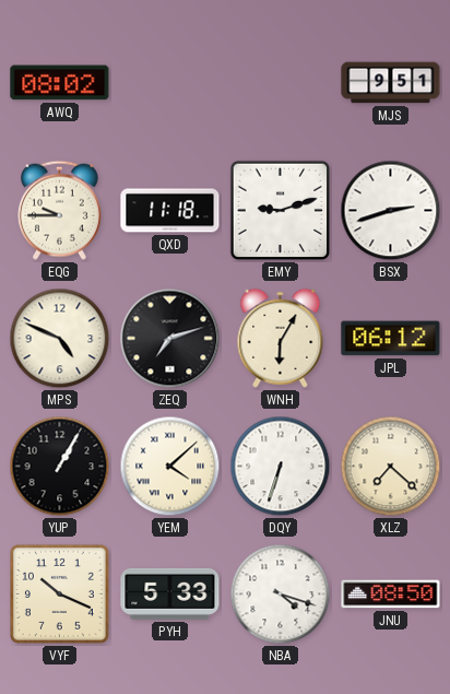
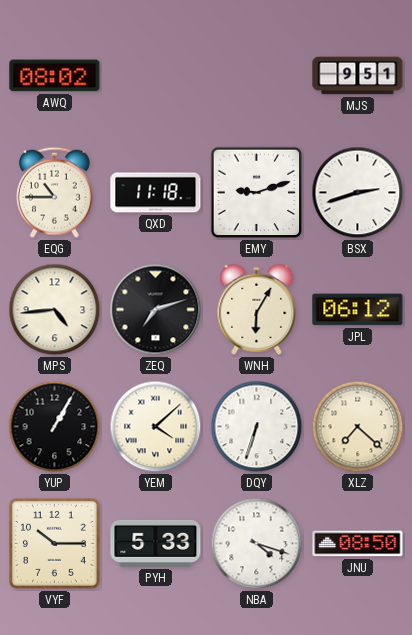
EQG: 9:45 -> 10:45 (54, 192)
MPS: 4:49 -> 4:44 (55, 310)
VYF: 10:19 -> 10:15 (54, 543)
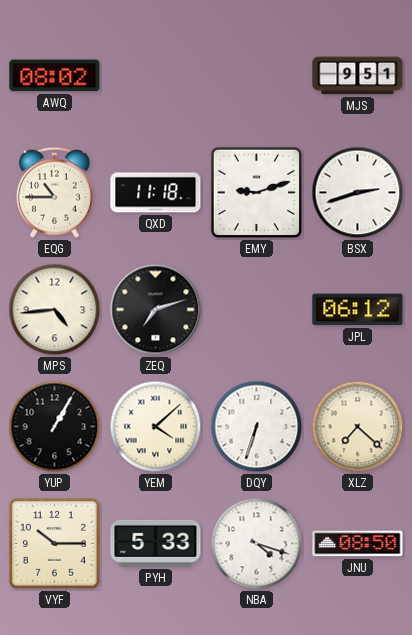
WNH: 6:05 -> none (257, 309)
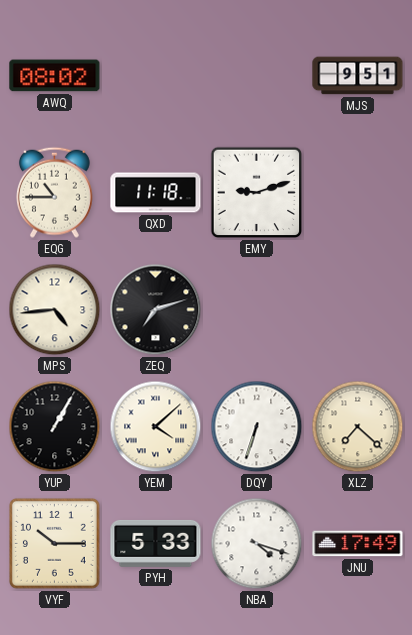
BSX: 2:42 -> none (358, 193)
JPL: 06:12 -> none (358, 310)
JNU: 08:50 -> 17:49 (358, 544)
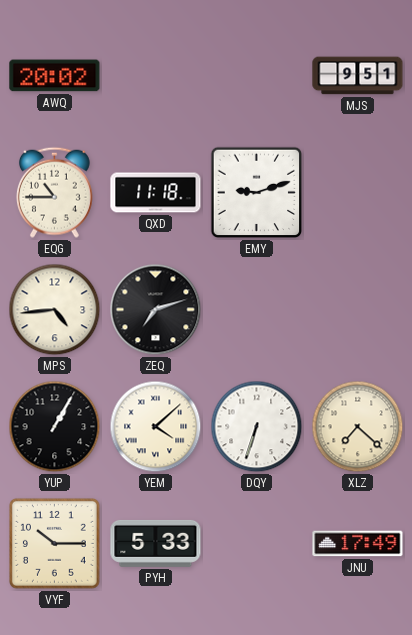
AWQ: 08:02 -> 20:02 (55, 76)
NBA: 4:18 -> none (257, 544)
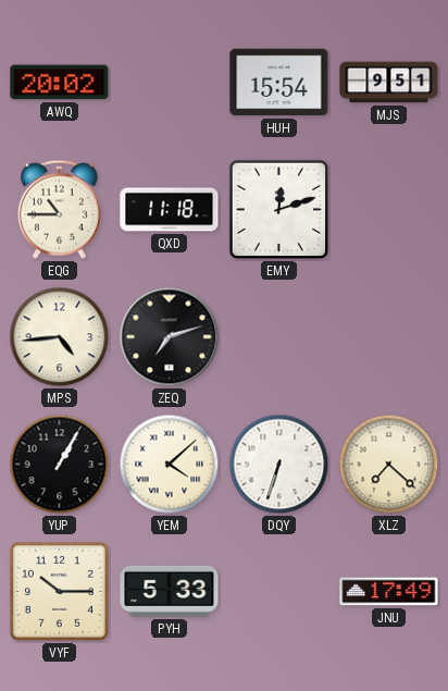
HUH: none -> 15:54 (279, 83)
EMY: 9:12 -> 12:12 (279, 210)
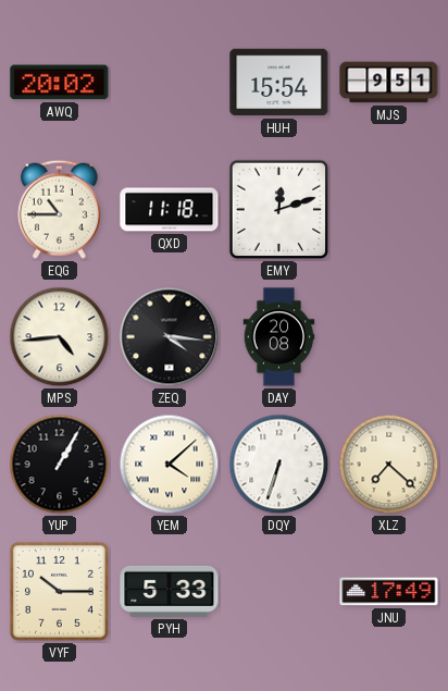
ZEQ: 7:12 -> 4:16 (170, 337)
DAY: none -> 20:08 (279, 337)
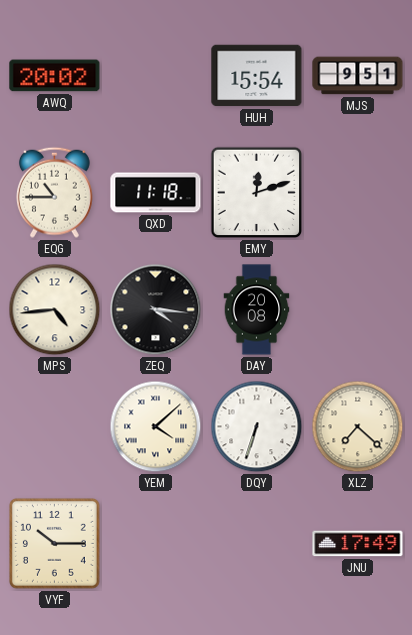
YUP: 1:05 -> none (60, 465)
PYH: 5:33 -> none (170, 591)
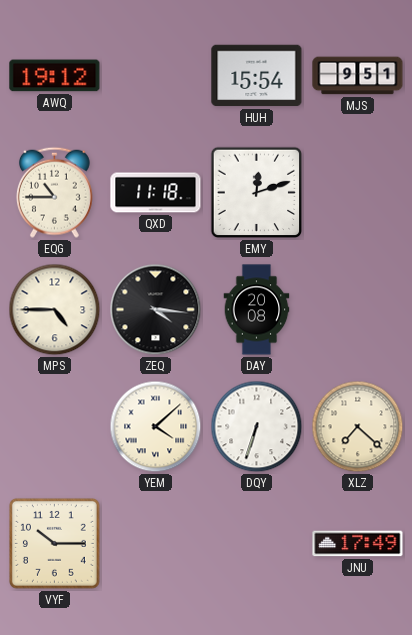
AWQ: 20:02 -> 19:12 (55, 76)
MPS: 4:44 -> 4:45 (55, 310)
